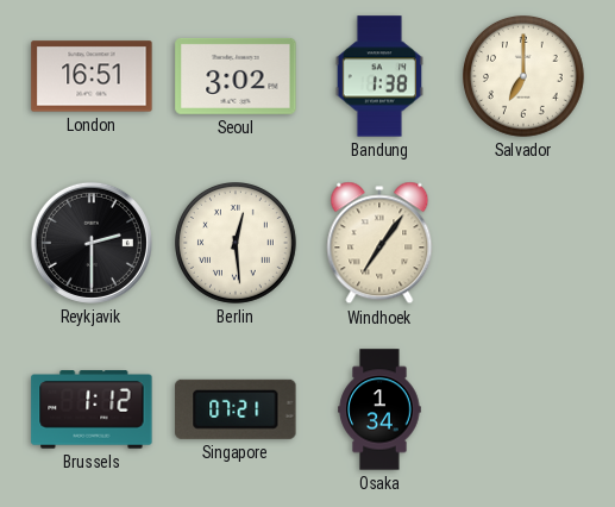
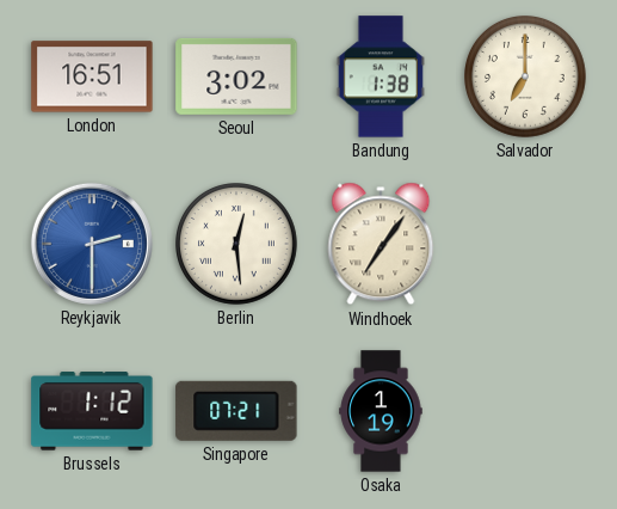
Reykjavik dial: black -> blue (92, 244)
Osaka: 1:34 -> 1:19 (381, 411)
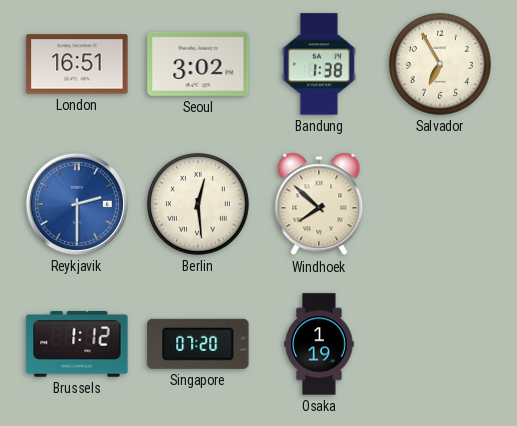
Salvador: 7:00 -> 6:55 (441, 65)
Windhoek: 7:06 -> 7:52 (319, 204)
Singapore: 07:21 -> 07:20 (198, 344)
